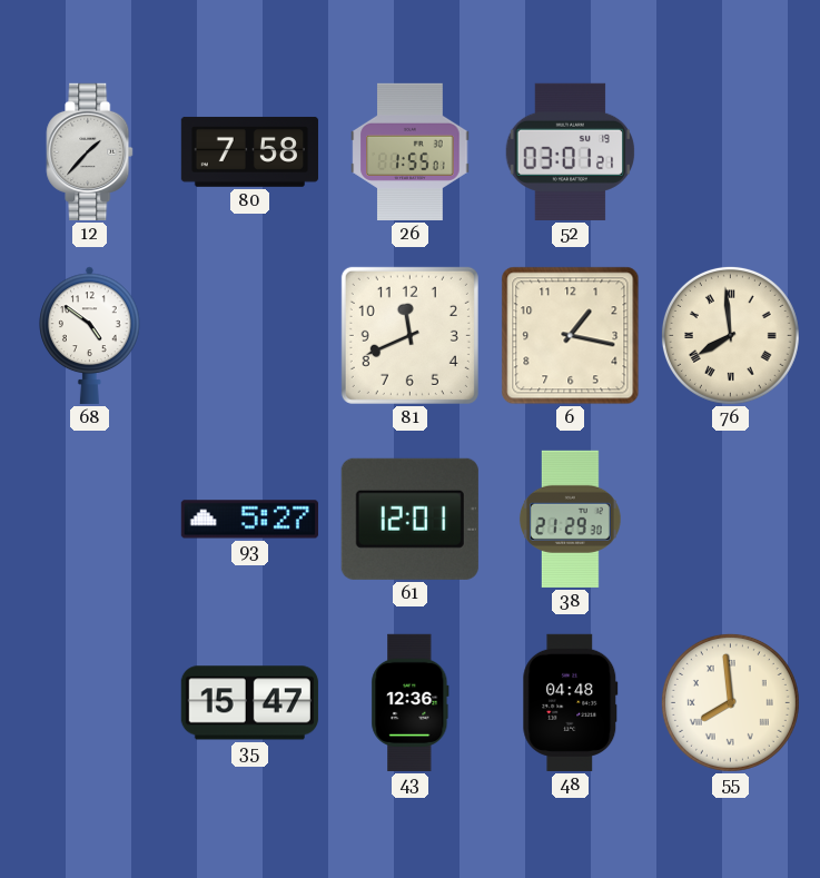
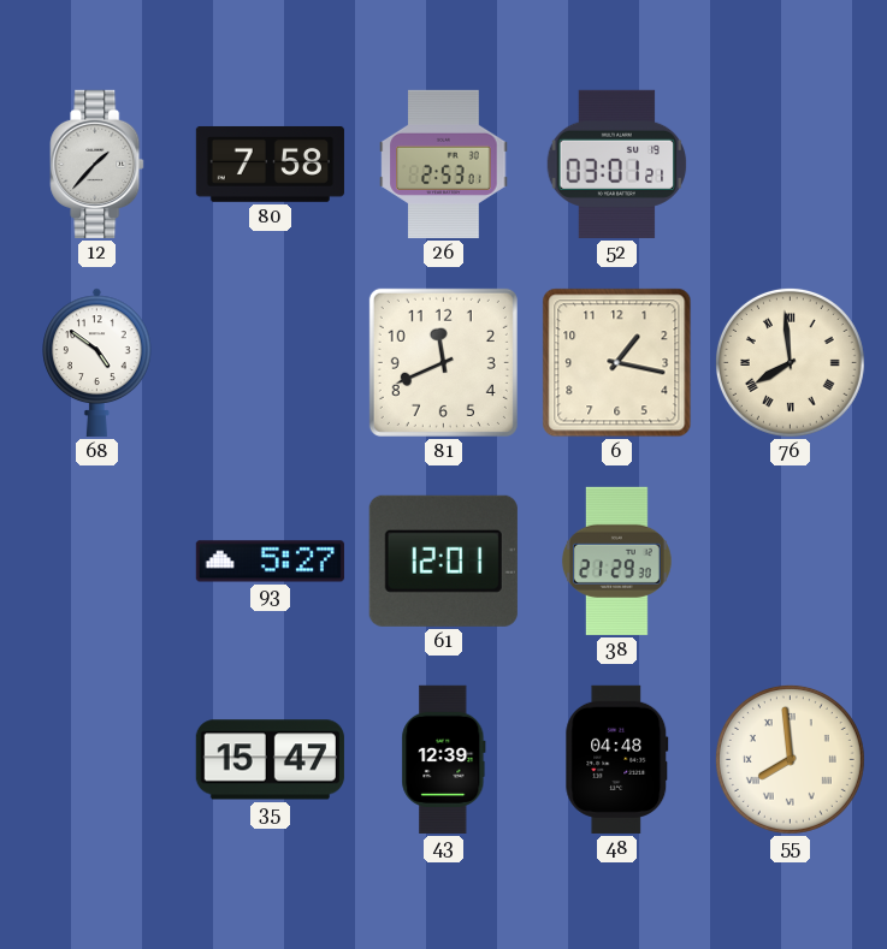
26: 1:55 -> 2:53 (444, 164)
43: 12:36 -> 12:39 (444, 759)
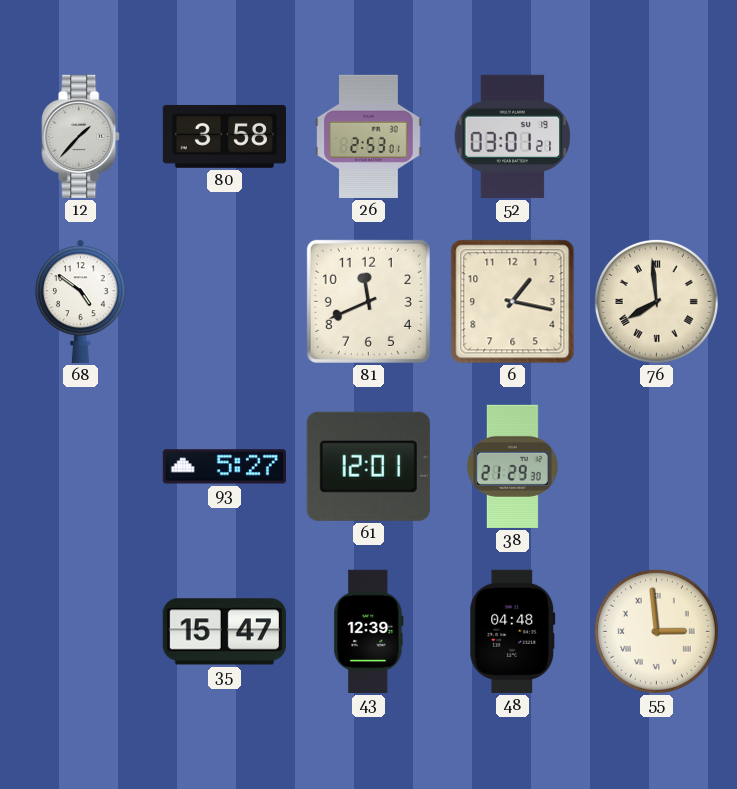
80: 7:58 -> 3:58 (224, 137)
55: 7:59 -> 2:59 (656, 631)
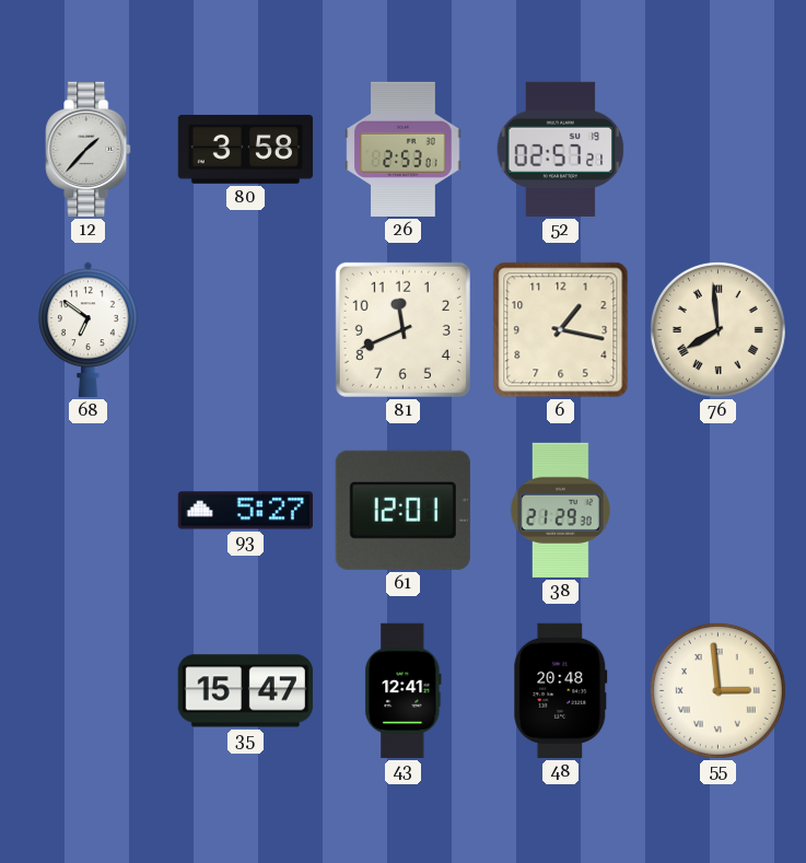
52: 03:01 -> 02:57 (561, 149)
68: 4:51 -> 6:51 (89, 329)
43: 12:39 -> 12:41 (404, 690)
48: 04:48 -> 20:48 (561, 690)
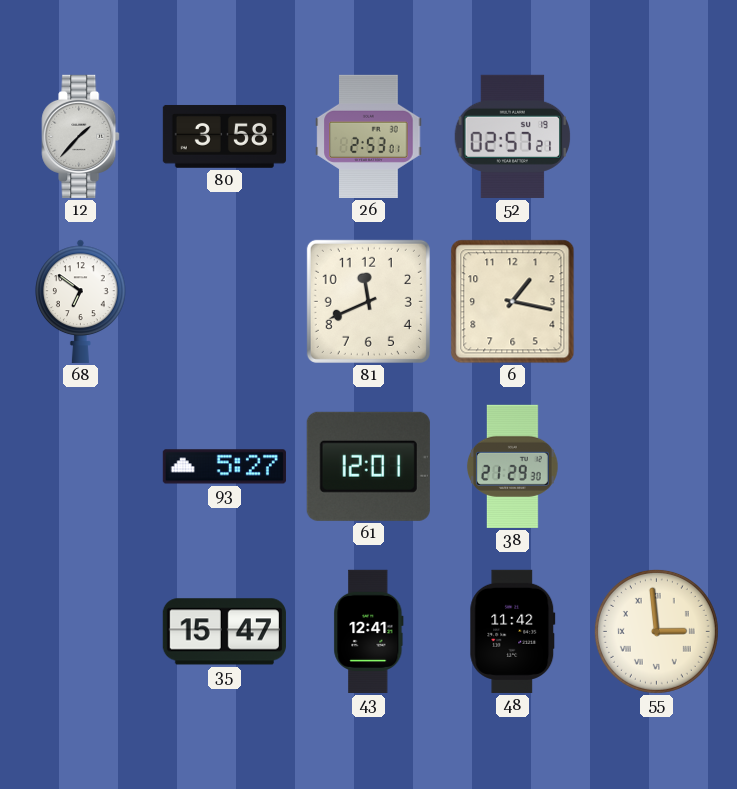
76: 7:59 -> none (717, 329)
48: 20:48 -> 11:42 (513, 631)
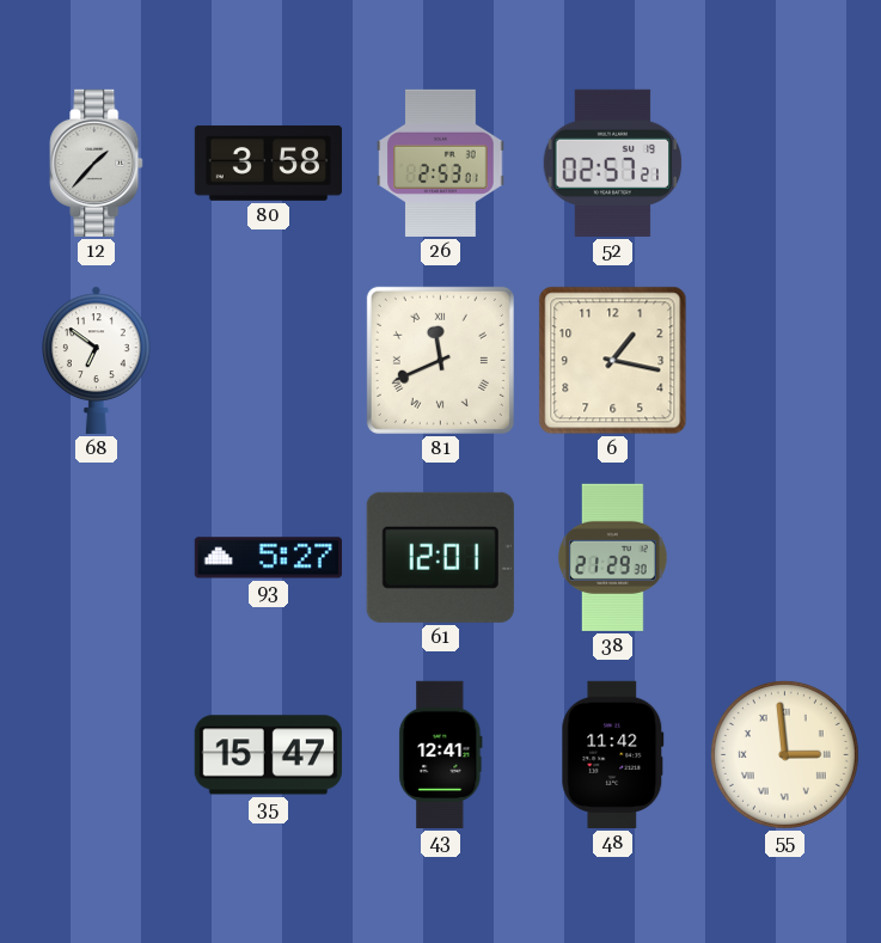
81 numerals: Arabic -> Roman (440, 360)
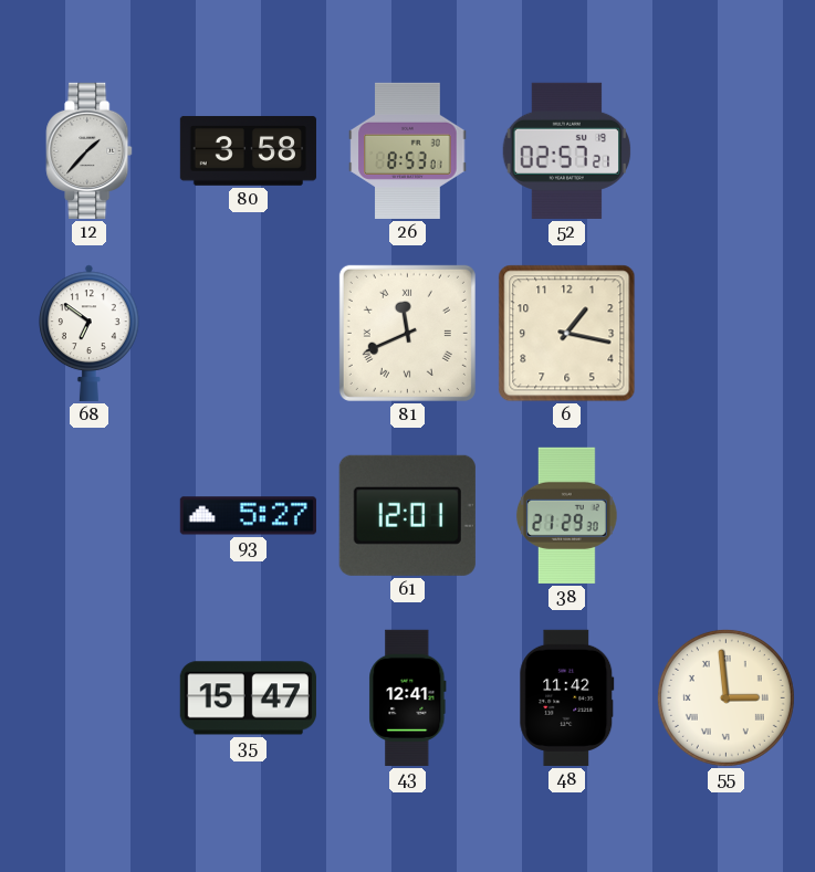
26: 2:53 -> 8:53 (408, 150)
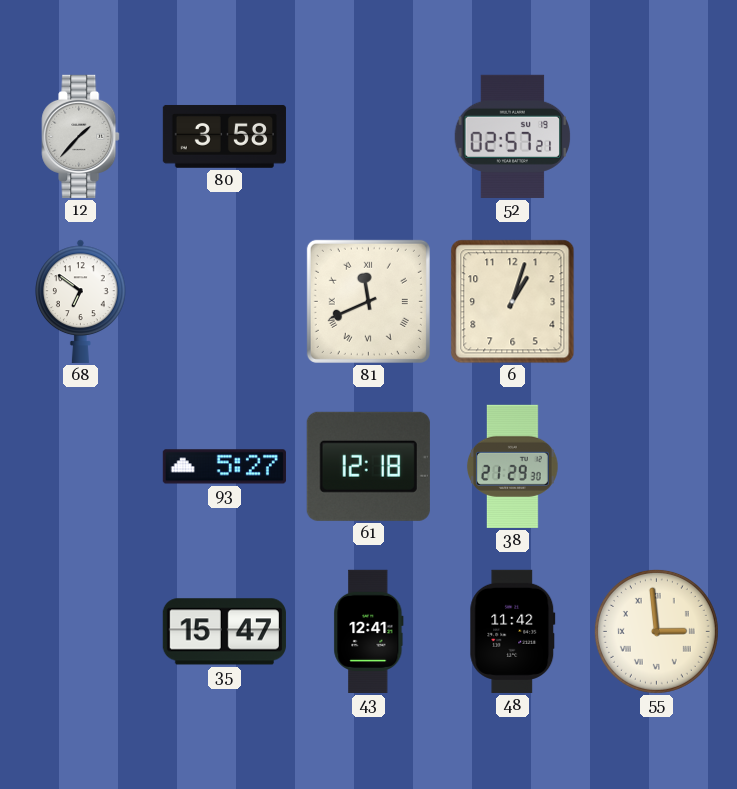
26: 8:53 -> none (408, 150)
6: 1:17 -> 1:03 (513, 302)
61: 12:01 -> 12:18 (368, 466)
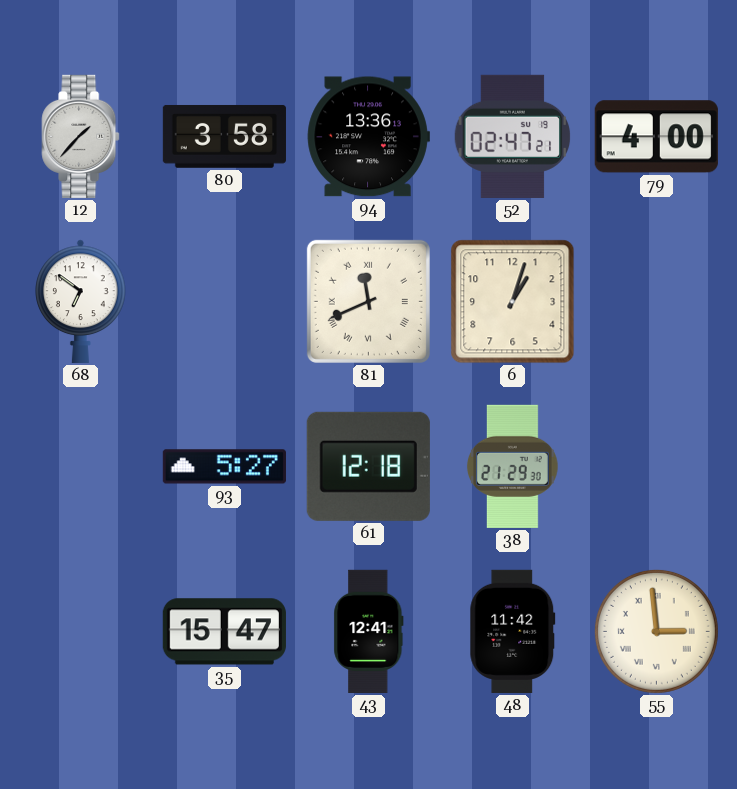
94: none -> 13:36 (368, 137)
52: 02:57 -> 02:47 (513, 136)
79: none -> 4:00 (656, 137)
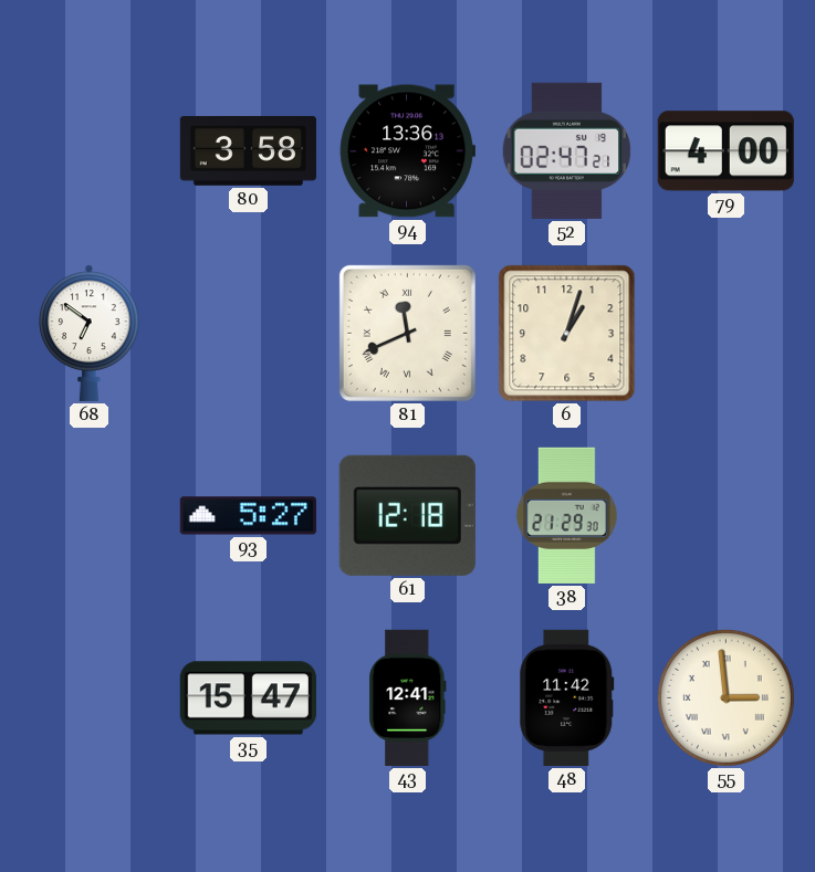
12: 1:37 -> none (81, 136)
